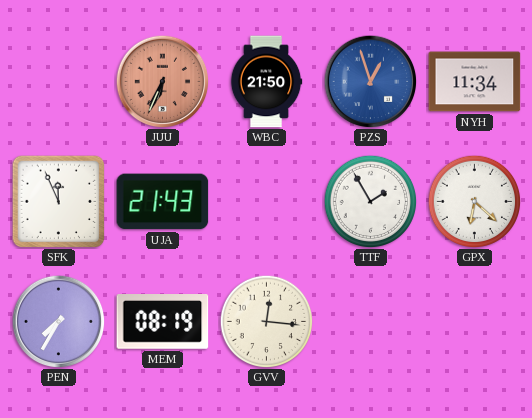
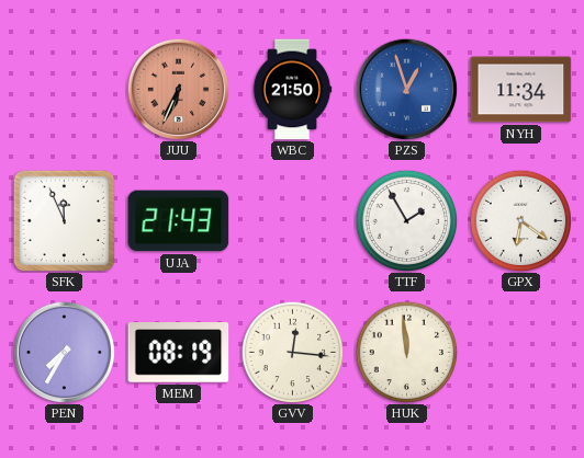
GPX: 6:22 -> 6:21 (520, 220)
HUK: none -> 11:59 (406, 352)
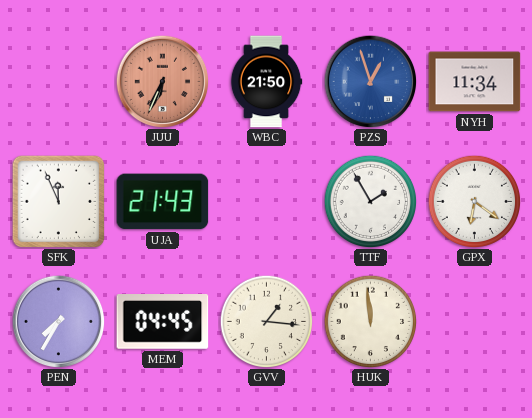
MEM: 08:19 -> 04:45 (163, 322)
GVV: 12:16 -> 1:16 (266, 321)
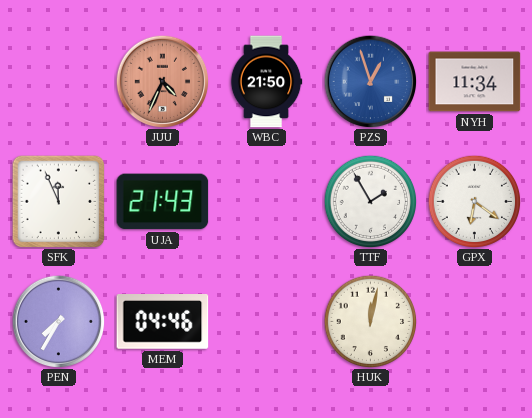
JUU: 6:34 -> 4:34 (162, 81)
MEM: 04:45 -> 04:46 (163, 322)
GVV: 1:16 -> none (266, 321)
HUK: 11:59 -> 12:02 (370, 321)
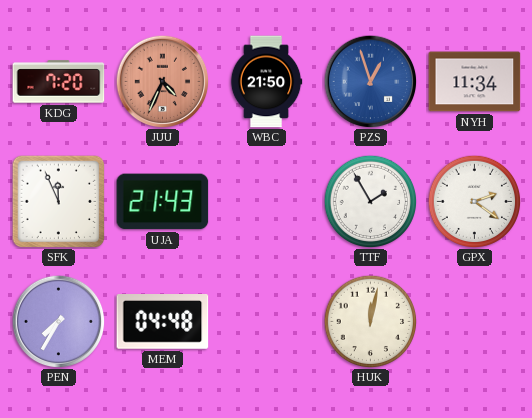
KDG: none -> 7:20 (59, 82)
GPX: 6:21 -> 2:21 (474, 201)
MEM: 04:46 -> 04:48 (163, 322)
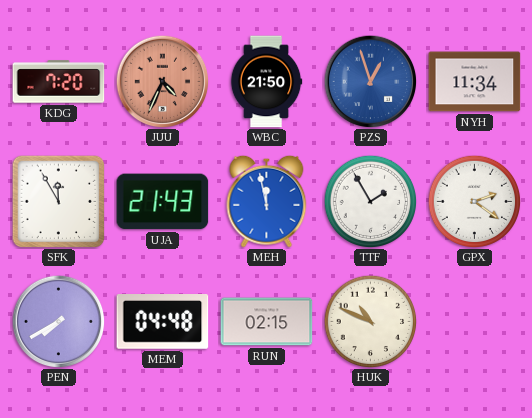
SFK: 11:56 -> 11:55 (58, 201)
MEH: none -> 11:58 (267, 201)
PEN: 7:35 -> 7:40 (58, 321)
RUN: none -> 02:15 (267, 322)
HUK: 12:02 -> 10:49 (370, 321)
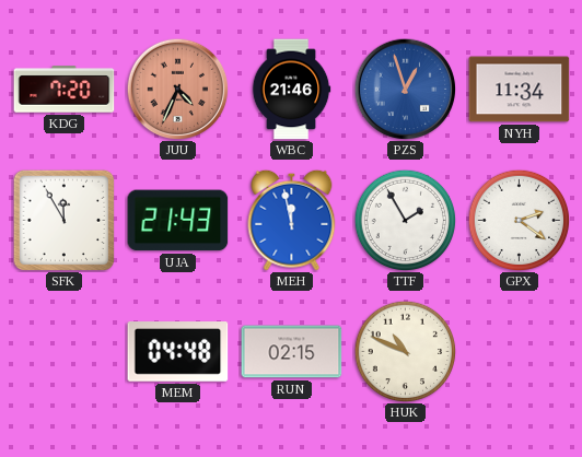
WBC: 21:50 -> 21:46 (291, 90)
PEN: 7:40 -> none (58, 321)
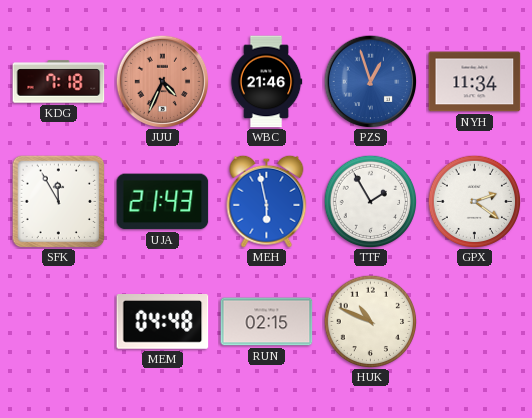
KDG: 7:20 -> 7:18 (59, 82)
MEH: 11:58 -> 5:58 (267, 201)
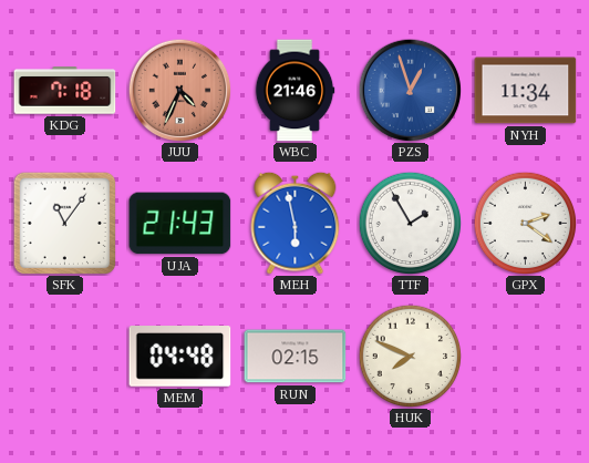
SFK: 11:55 -> 11:06 (64, 223)
HUK: 10:49 -> 7:49 (410, 356)
